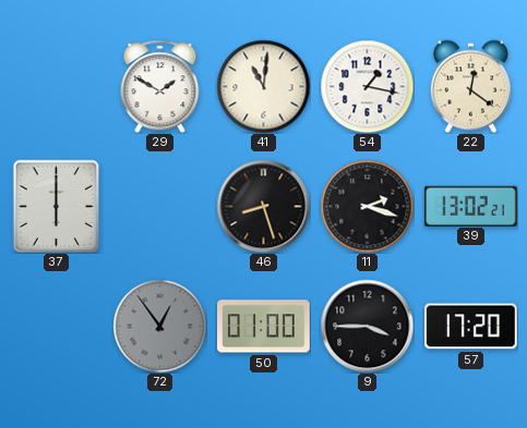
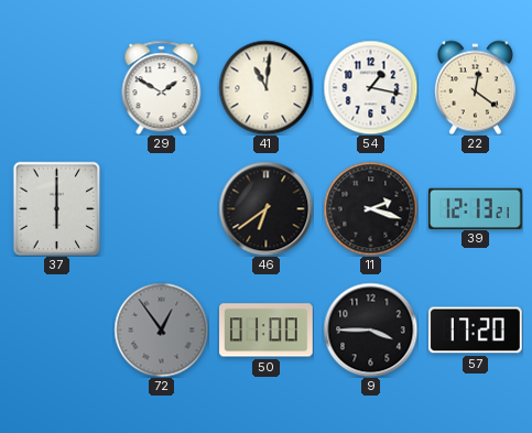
46: 8:27 -> 6:39 (265, 208)
39: 13:02 -> 12:13 (476, 208)
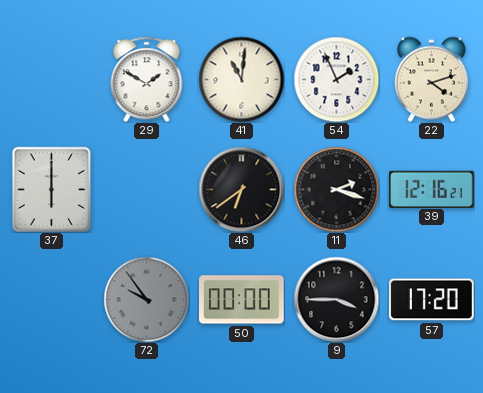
54: 1:17 -> 1:56 (336, 79)
22: 12:21 -> 4:12 (431, 79)
39: 12:13 -> 12:16 (432, 189)
72: 12:54 -> 9:54 (146, 299)
50: 01:00 -> 00:00 (242, 300)
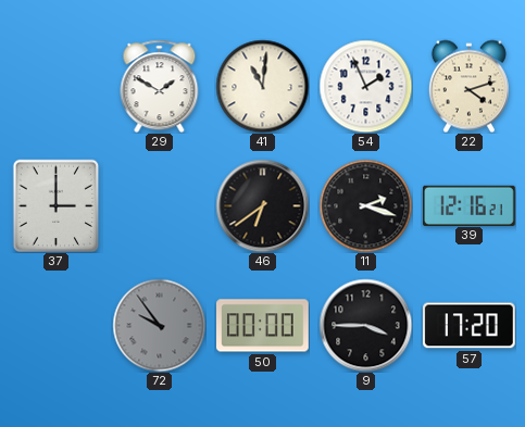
37: 6:00 -> 3:00 (57, 205)
